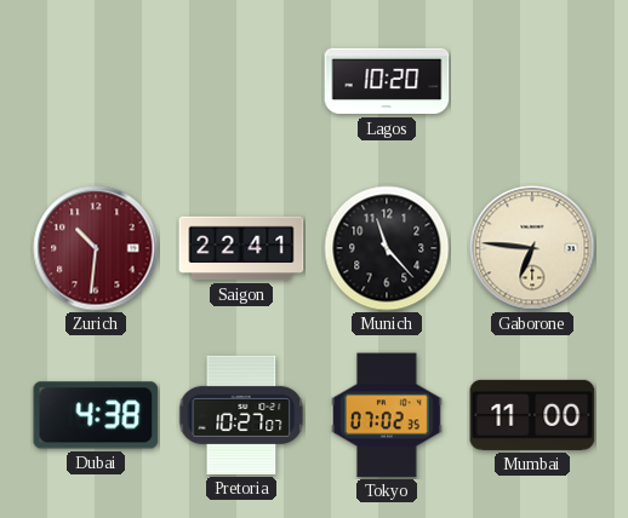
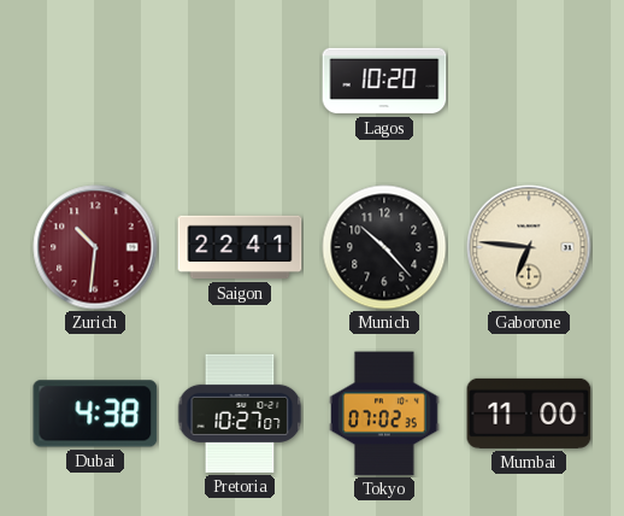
Munich: 11:23 -> 10:23 (384, 247)
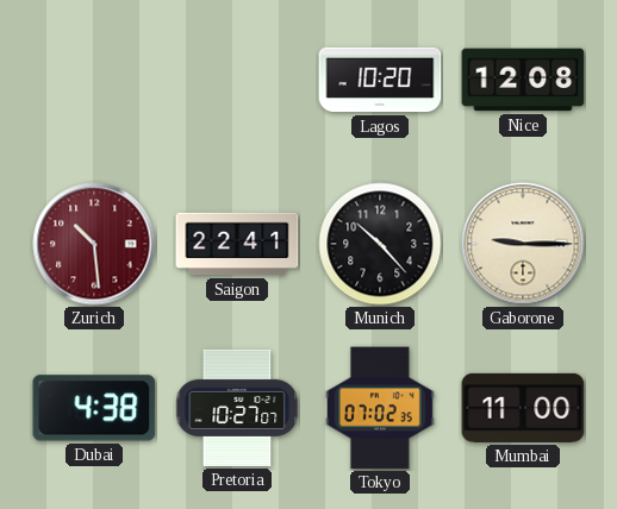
Nice: none -> 12:08 (523, 80)
Zurich: 10:31 -> 10:29 (94, 244)
Gaborone: 6:46 -> 9:15 (523, 244)
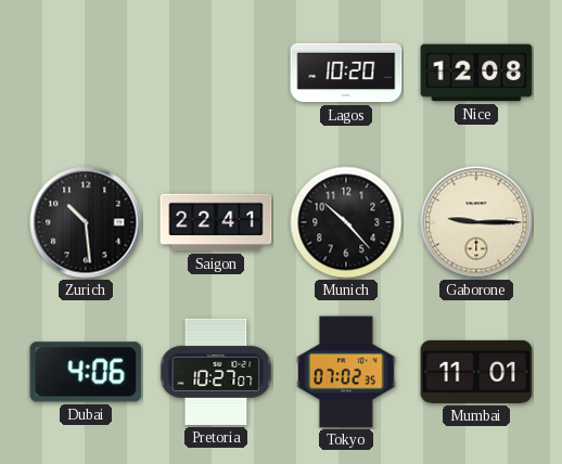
Zurich dial: burgundy -> black (86, 222)
Dubai: 4:38 -> 4:06 (86, 372)
Mumbai: 11:00 -> 11:01 (476, 372)
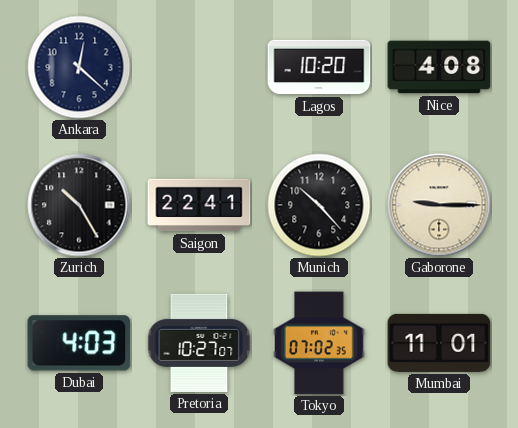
Ankara: none -> 12:22 (79, 67)
Nice: 12:08 -> 4:08 (439, 67)
Zurich: 10:29 -> 10:25 (79, 205)
Dubai: 4:06 -> 4:03 (79, 343)
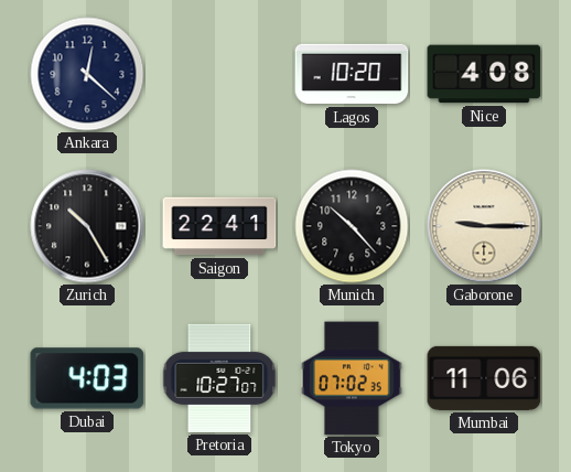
Mumbai: 11:01 -> 11:06 (484, 378)
